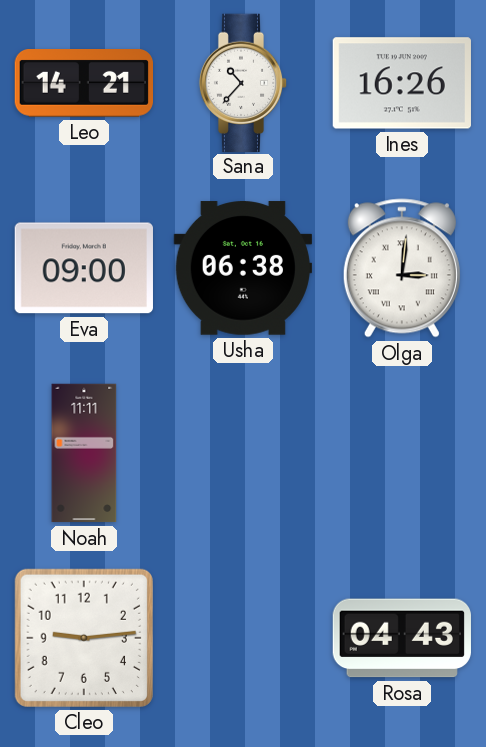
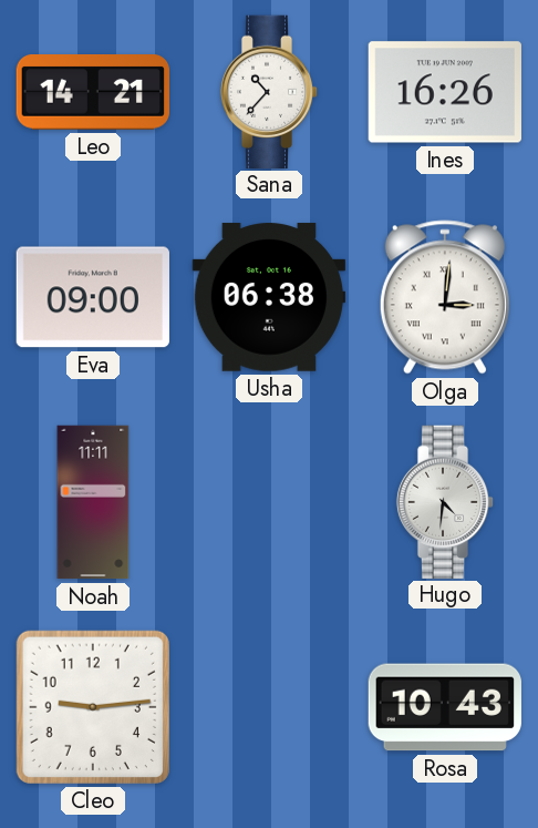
Hugo: none -> 4:31 (445, 501)
Rosa: 04:43 -> 10:43 (445, 707)
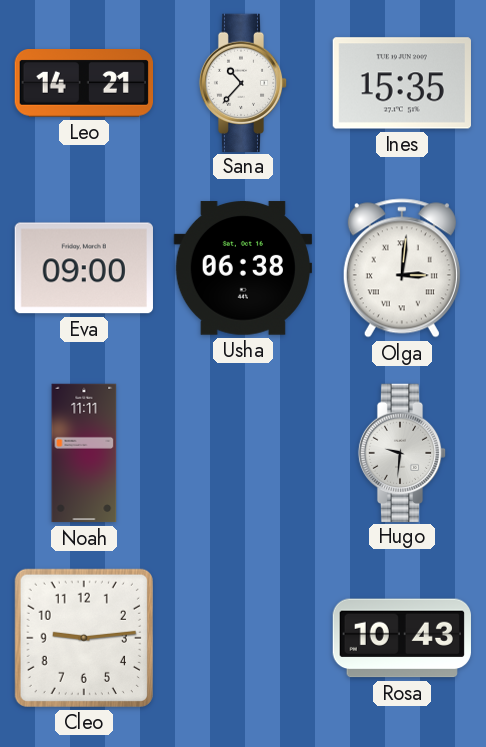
Ines: 16:26 -> 15:35 (402, 83)
Hugo: 4:31 -> 9:31 (402, 452)
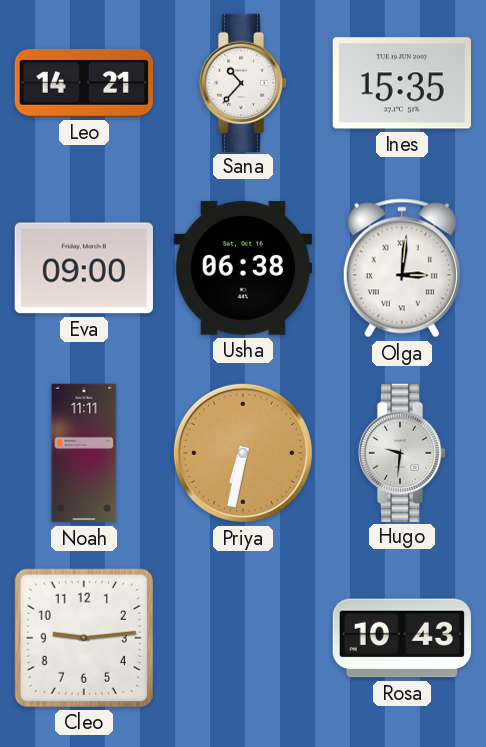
Priya: none -> 6:32 (243, 453)
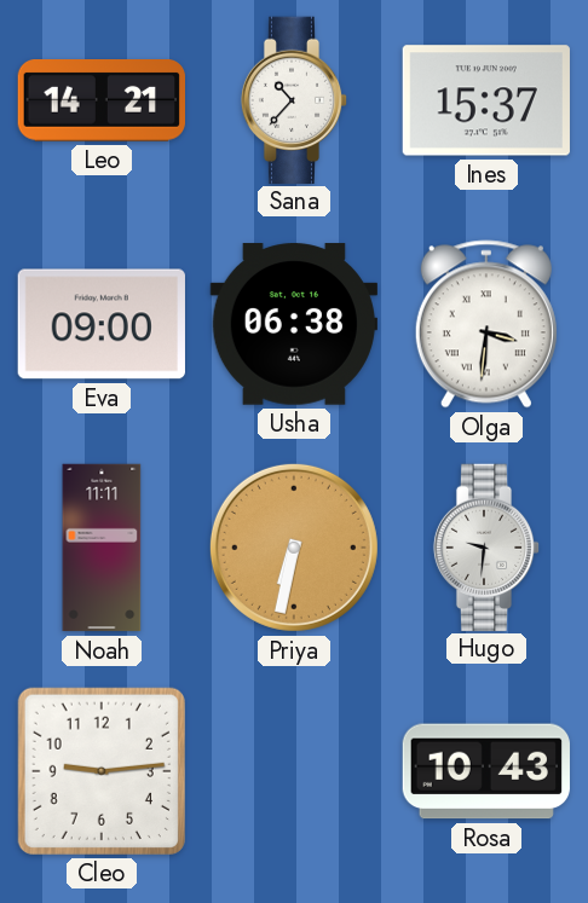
Ines: 15:35 -> 15:37 (486, 100)
Olga: 3:01 -> 3:31 (486, 324)
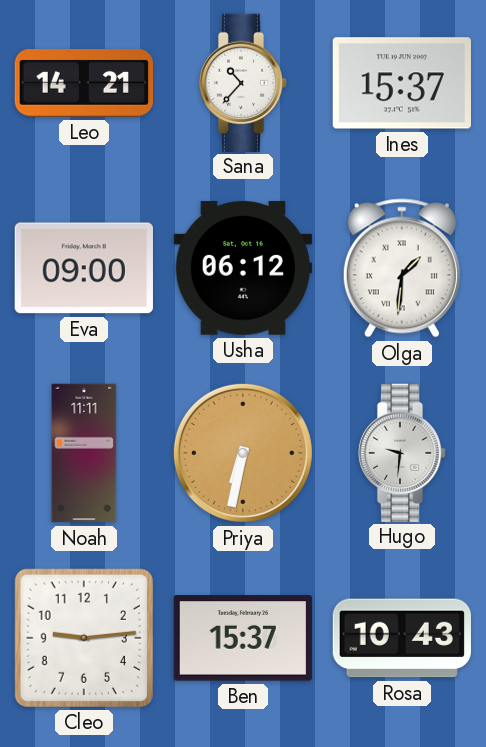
Usha: 06:38 -> 06:12 (242, 268)
Olga: 3:31 -> 1:31 (402, 268)
Ben: none -> 15:37 (243, 638)
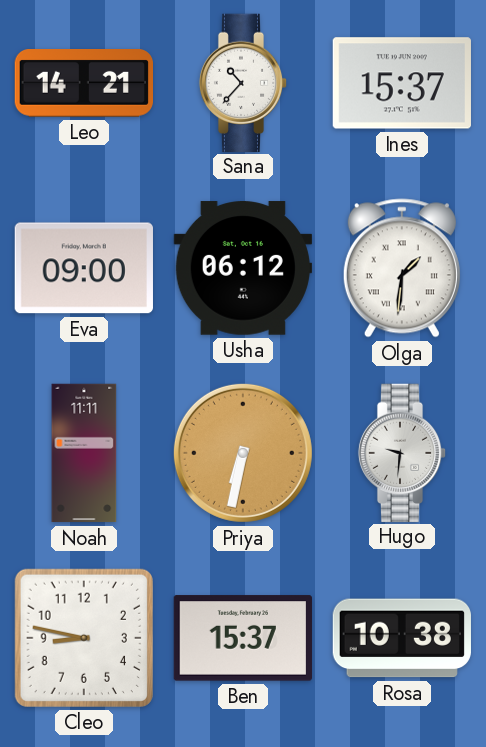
Cleo: 9:14 -> 8:47 (84, 638)
Rosa: 10:43 -> 10:38 (402, 638)
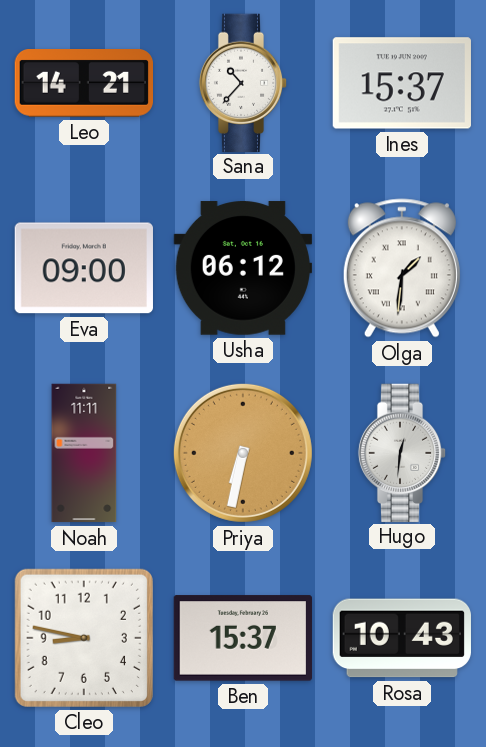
Hugo: 9:31 -> 12:31 (402, 452)
Rosa: 10:38 -> 10:43 (402, 638)
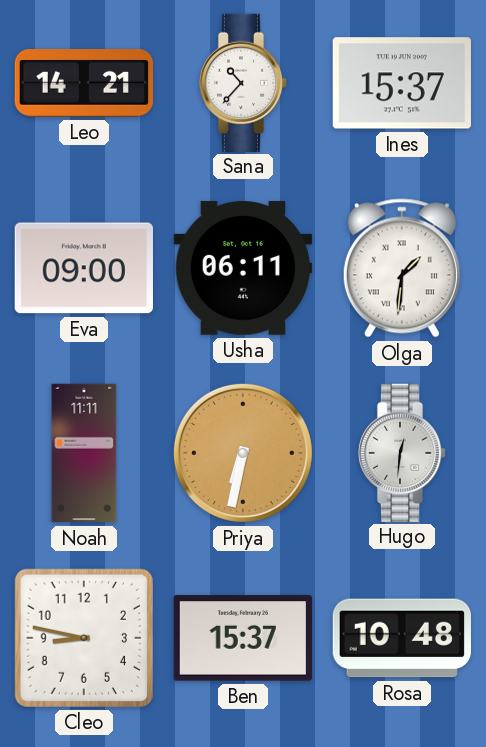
Usha: 06:12 -> 06:11 (242, 268)
Rosa: 10:43 -> 10:48 (402, 638)
